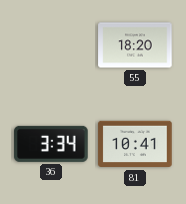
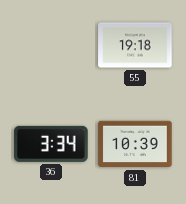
55: 18:20 -> 19:18 (135, 45)
81: 10:41 -> 10:39 (135, 144)
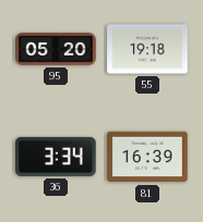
95: none -> 05:20 (56, 49)
81: 10:39 -> 16:39 (147, 157)
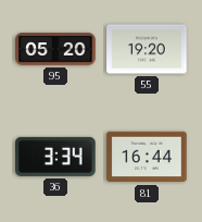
55: 19:18 -> 19:20 (147, 49)
81: 16:39 -> 16:44 (147, 157)
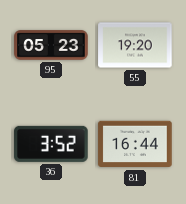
95: 05:20 -> 05:23 (51, 45)
36: 3:34 -> 3:52 (51, 144)
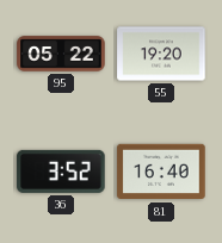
95: 05:23 -> 05:22 (61, 54)
81: 16:44 -> 16:40 (161, 172)
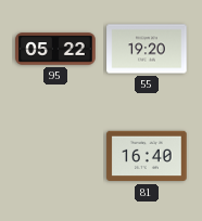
36: 3:52 -> none (61, 172)
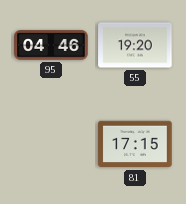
95: 05:22 -> 04:46 (51, 45)
81: 16:40 -> 17:15 (135, 144)
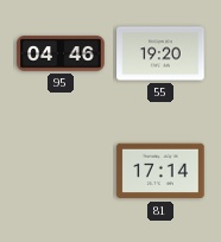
81: 17:15 -> 17:14 (160, 171)
